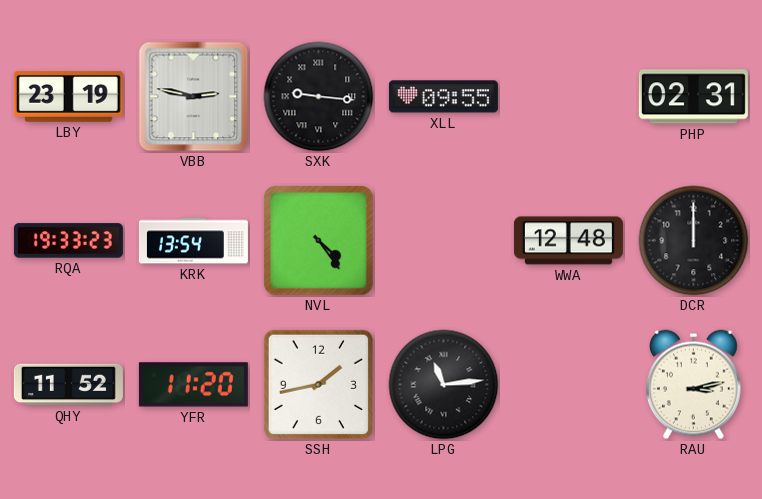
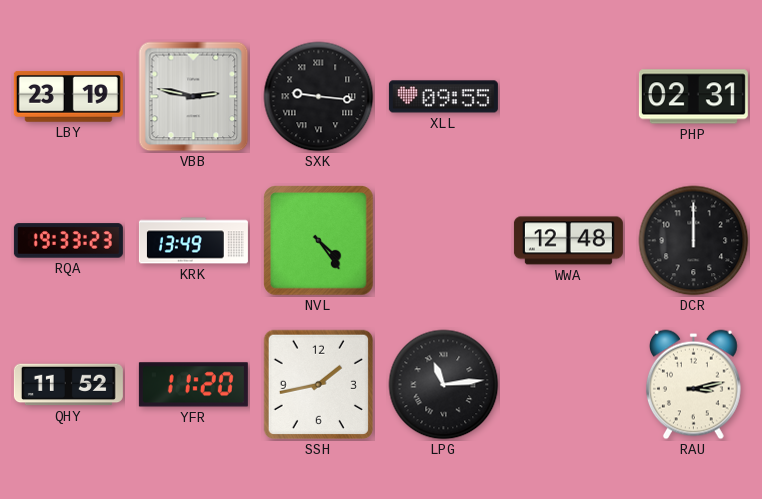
KRK: 13:54 -> 13:49 (193, 241)
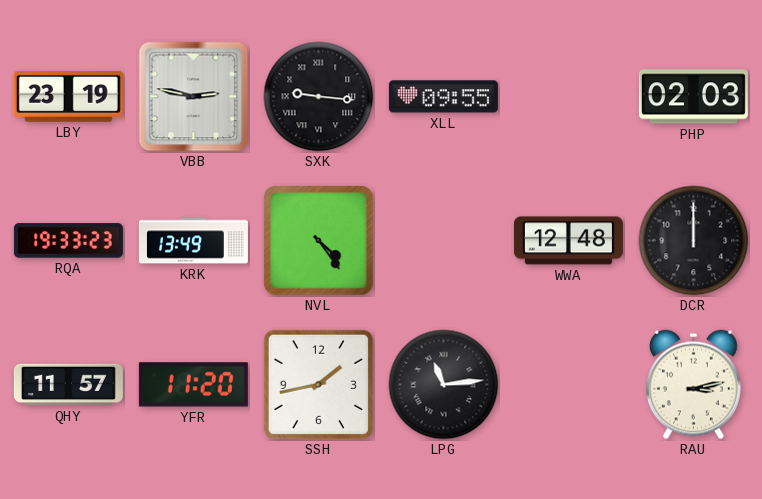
PHP: 02:31 -> 02:03 (693, 97)
QHY: 11:52 -> 11:57 (68, 385)
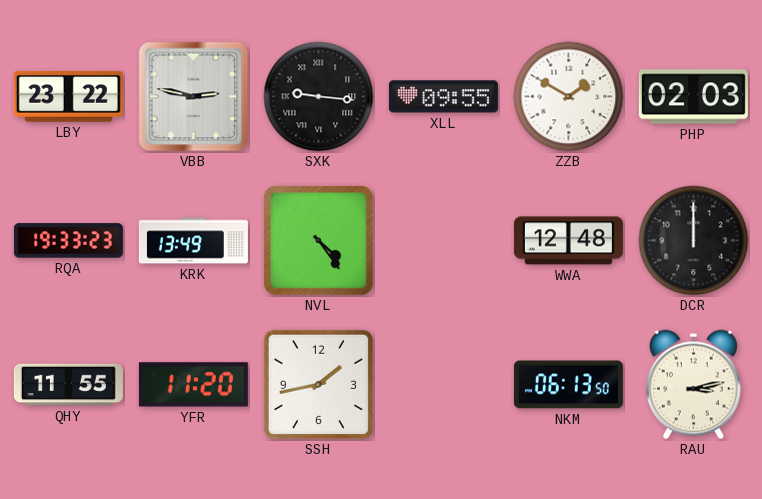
LBY: 23:19 -> 23:22 (68, 97)
ZZB: none -> 1:50 (569, 97)
QHY: 11:57 -> 11:55 (68, 385)
LPG: 11:14 -> none (444, 385)
NKM: none -> 06:13 (568, 385)
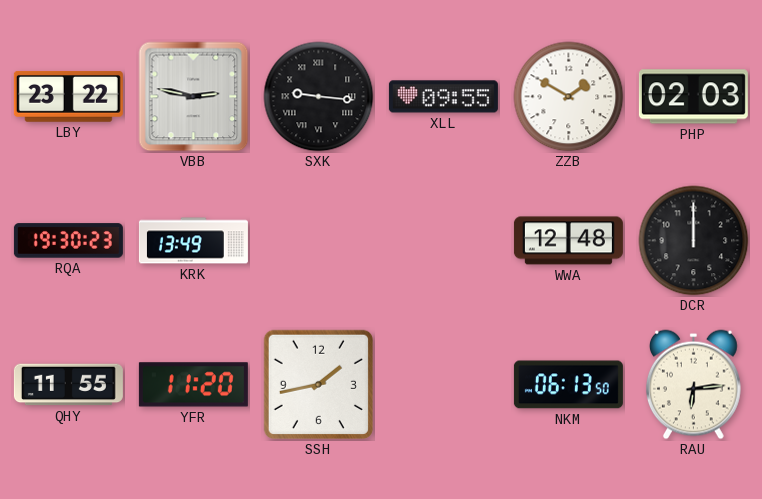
RQA: 19:33 -> 19:30 (68, 241)
NVL: 4:24 -> none (319, 241)
RAU: 3:13 -> 6:14 (693, 385)
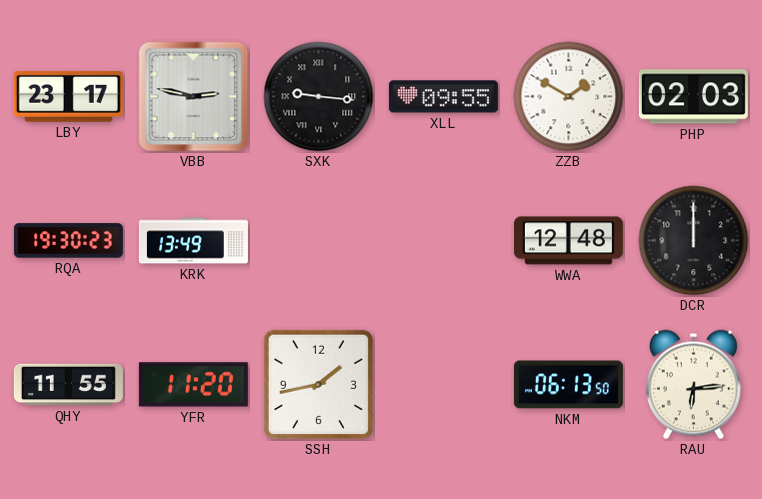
LBY: 23:22 -> 23:17 (68, 97)
